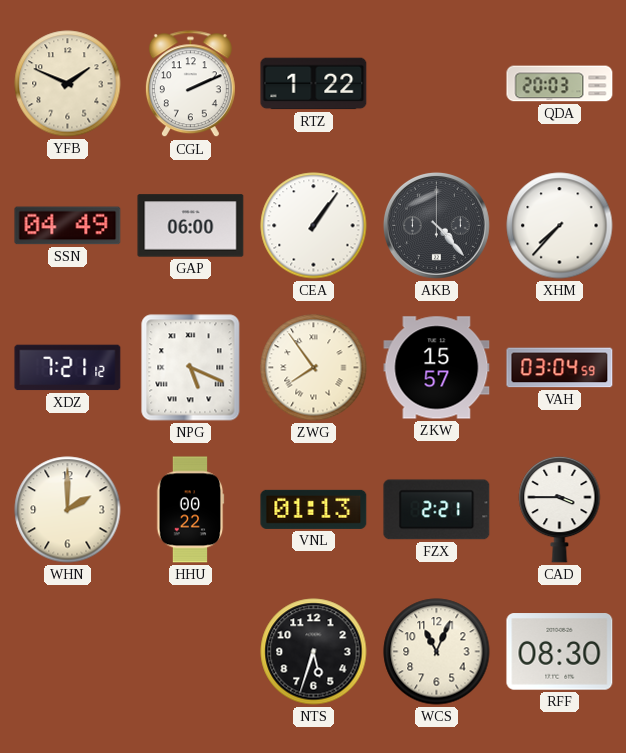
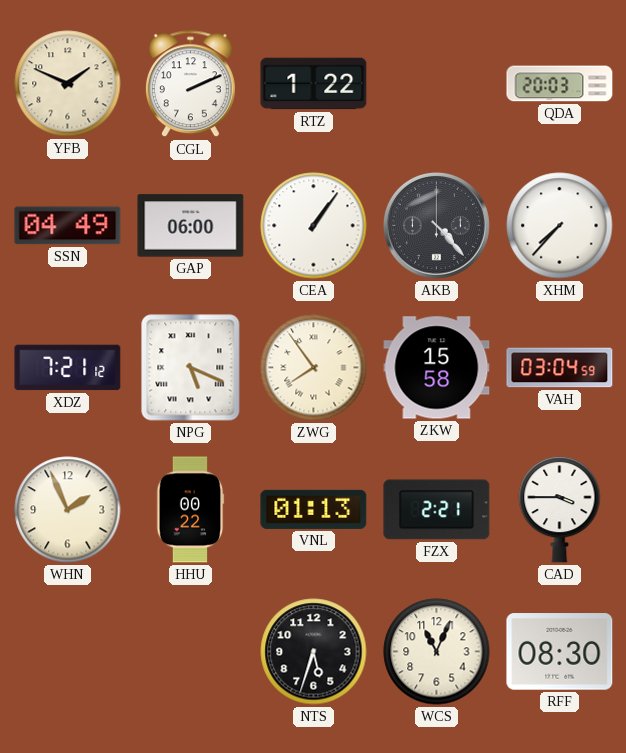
ZKW: 15:57 -> 15:58 (437, 368)
WHN: 2:00 -> 1:56 (68, 510)
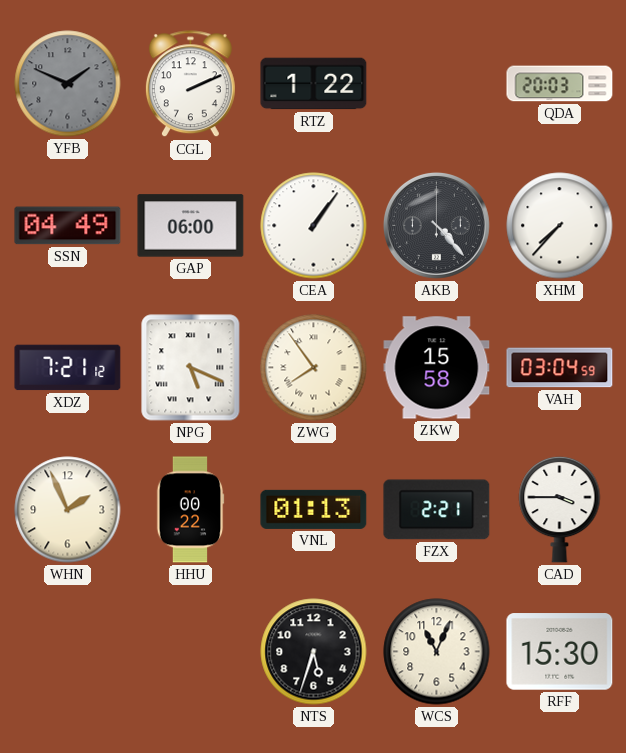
YFB dial: cream -> grey (68, 84)
RFF: 08:30 -> 15:30 (560, 652)
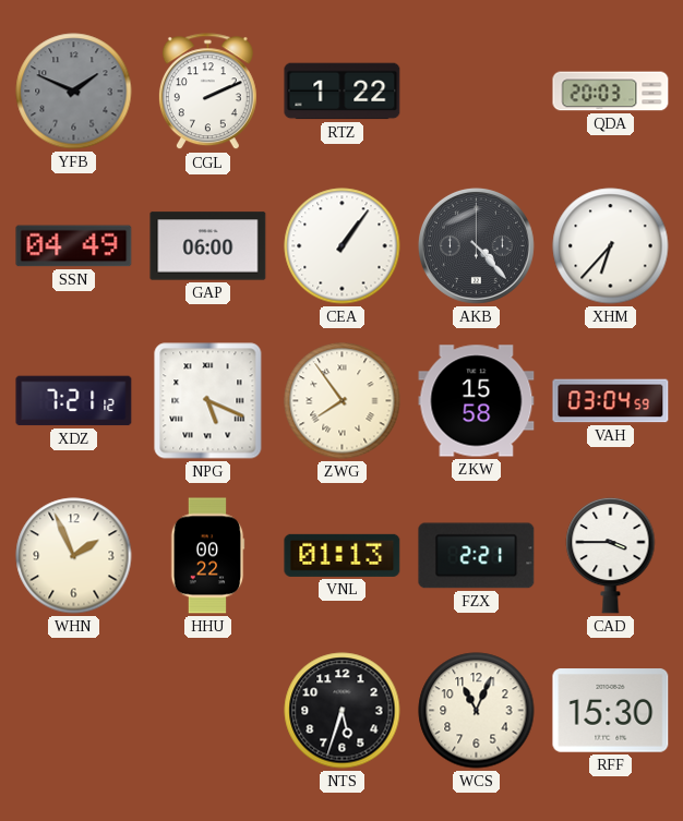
XHM: 7:37 -> 6:37 (611, 246)
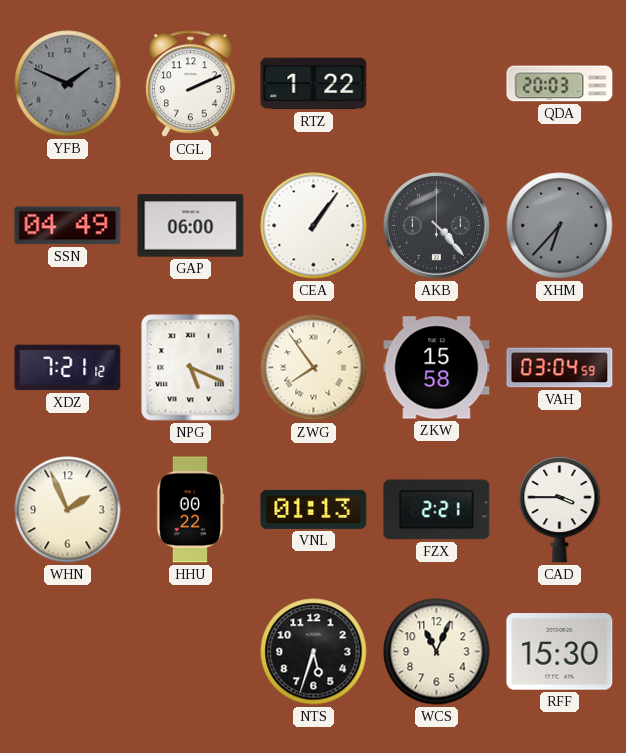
XHM dial: white -> grey (560, 226)
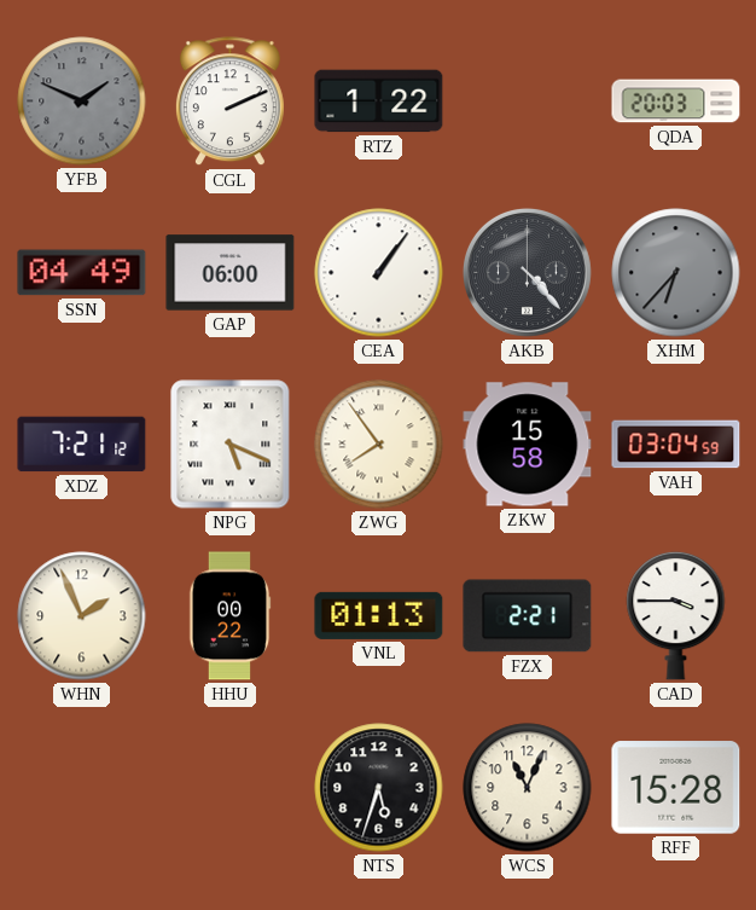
RFF: 15:30 -> 15:28 (676, 788)
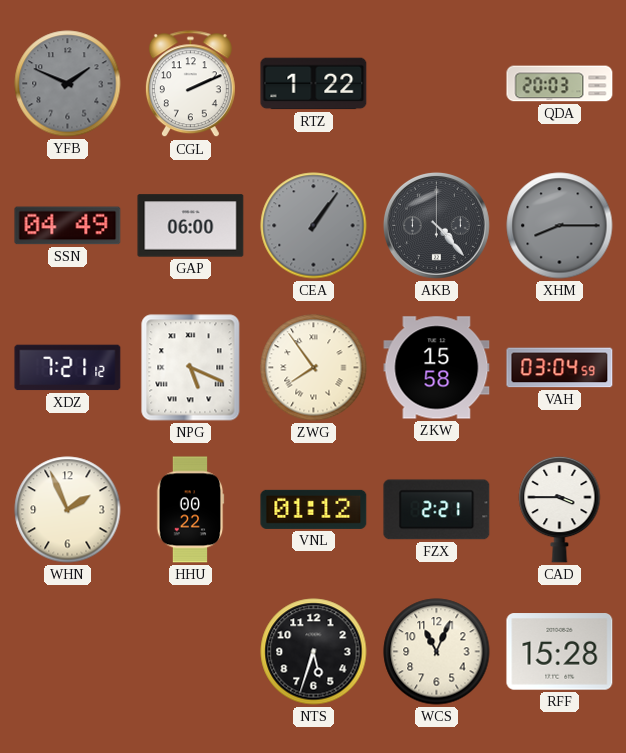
CEA dial: white -> grey (314, 226)
XHM: 6:37 -> 8:15 (560, 226)
VNL: 01:13 -> 01:12 (314, 509)
